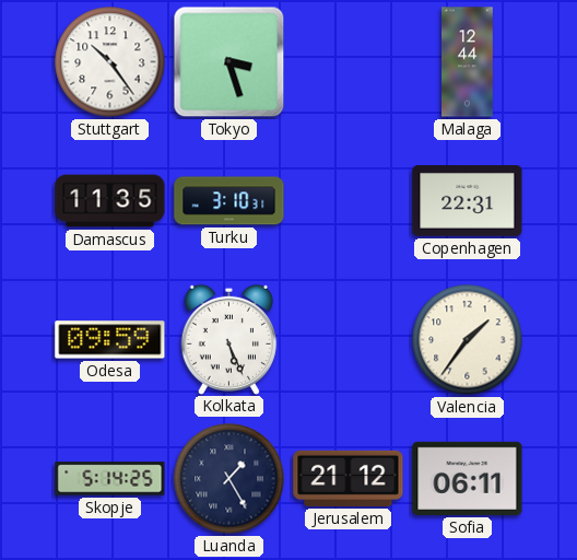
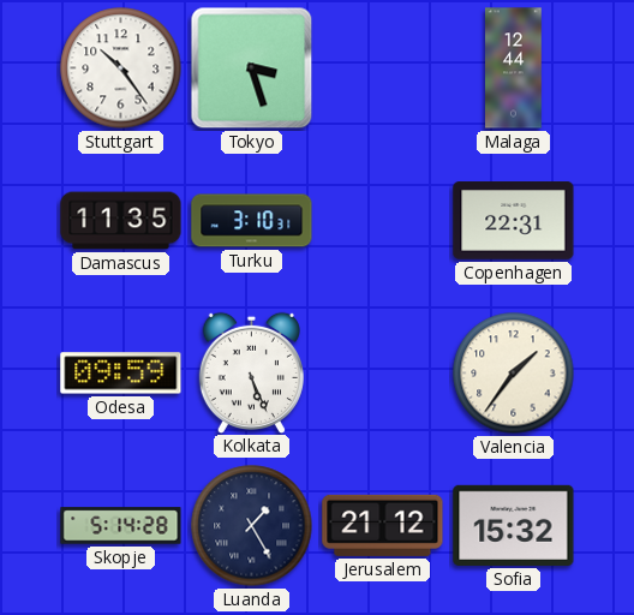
Skopje: 5:14:25 -> 5:14:28 (121, 526)
Sofia: 06:11 -> 15:32 (514, 525)
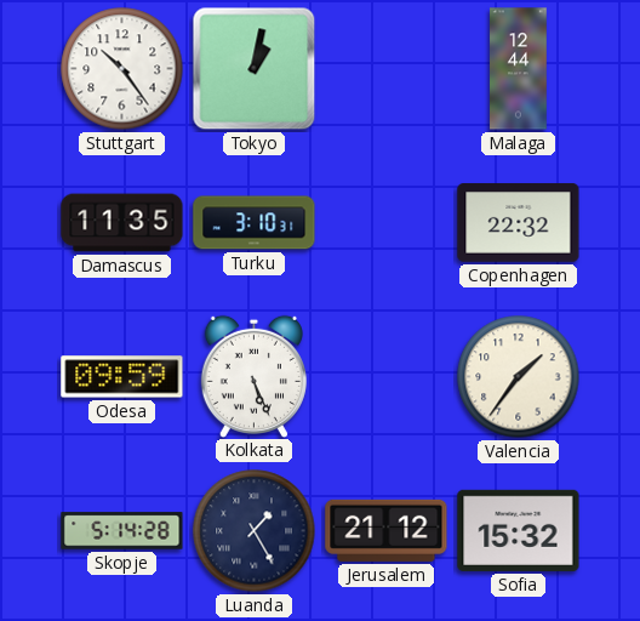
Tokyo: 3:27 -> 1:02 (255, 69)
Copenhagen: 22:31 -> 22:32 (519, 223)
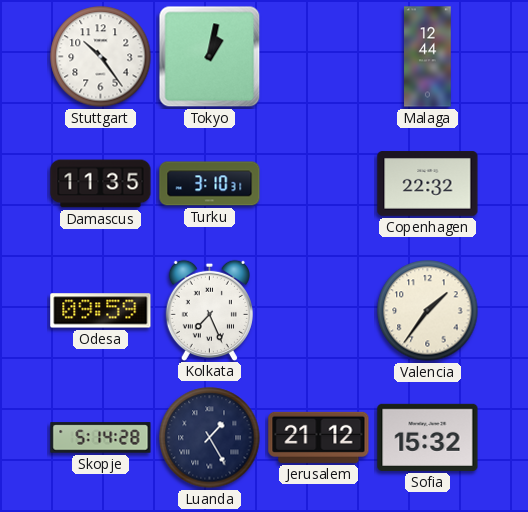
Kolkata: 5:26 -> 7:26 (209, 310)
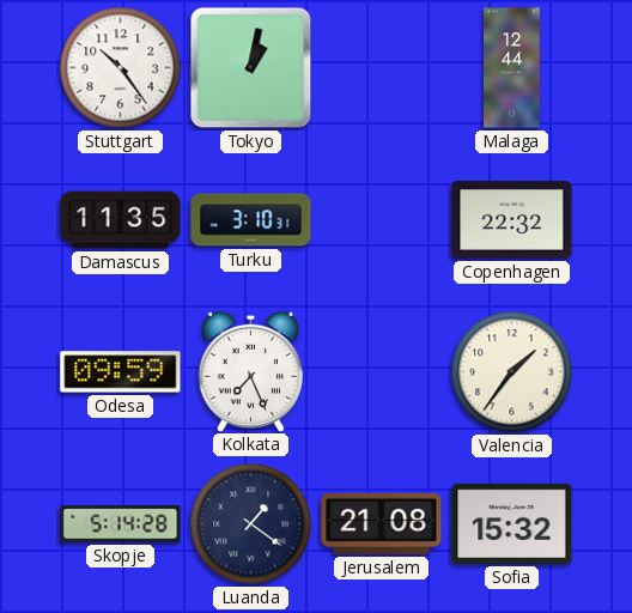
Luanda: 1:25 -> 1:21 (251, 524)
Jerusalem: 21:12 -> 21:08 (382, 523)
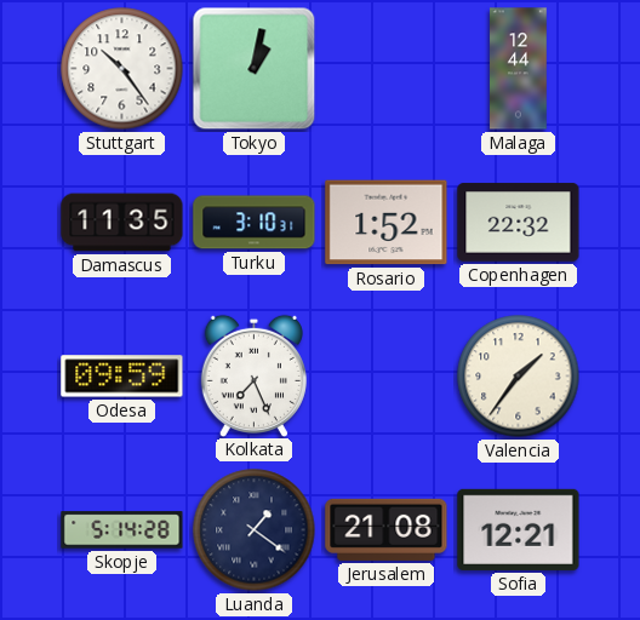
Rosario: none -> 1:52 (387, 223)
Sofia: 15:32 -> 12:21 (519, 529)
